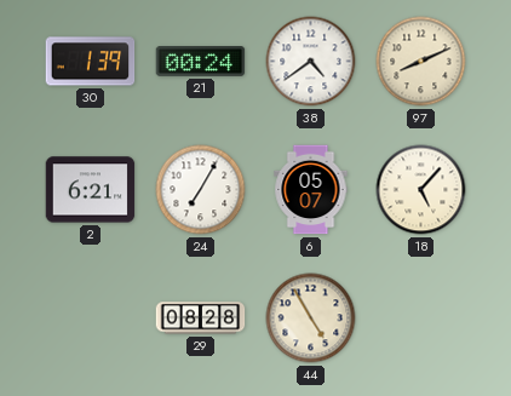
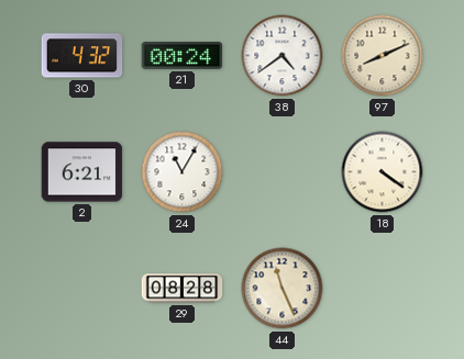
30: 1:39 -> 4:32 (82, 56)
24: 7:05 -> 11:05 (183, 172)
6: 05:07 -> none (311, 190)
18: 5:07 -> 4:21 (383, 172)
44: 4:55 -> 11:26 (283, 289)
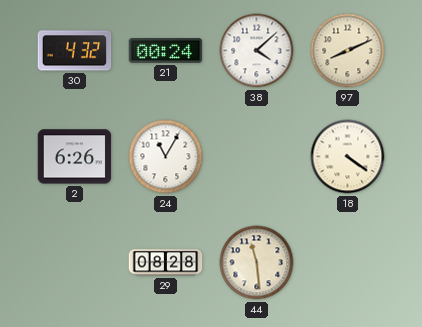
38: 4:39 -> 4:08 (257, 51)
2: 6:21 -> 6:26 (75, 157)
44: 11:26 -> 11:29 (257, 263)
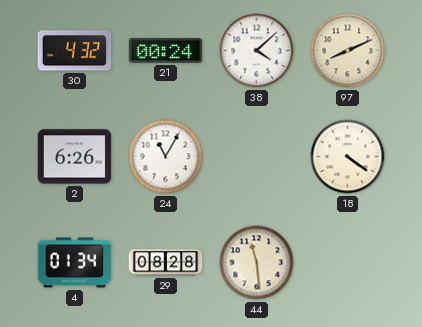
4: none -> 01:34 (75, 263)
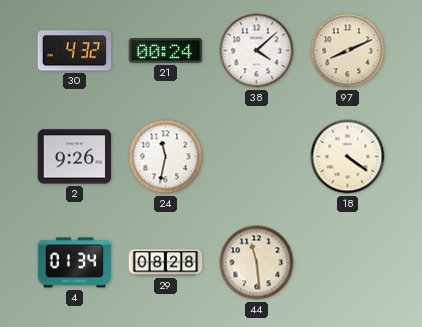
2: 6:26 -> 9:26 (75, 157)
24: 11:05 -> 11:32 (166, 157)
